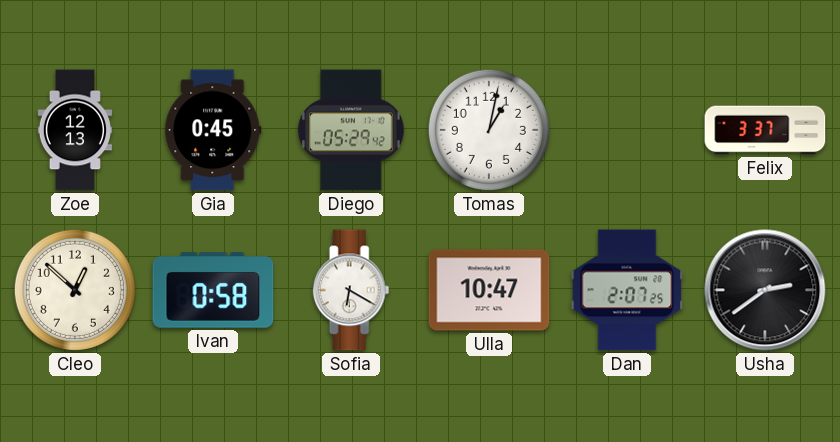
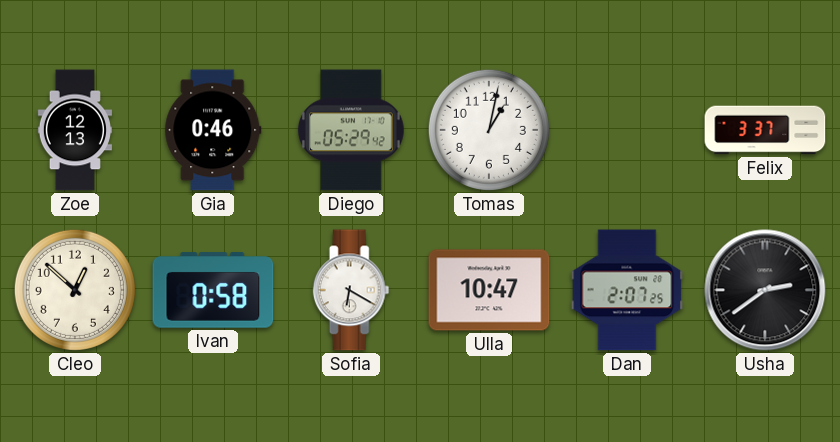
Gia: 0:45 -> 0:46 (213, 130)
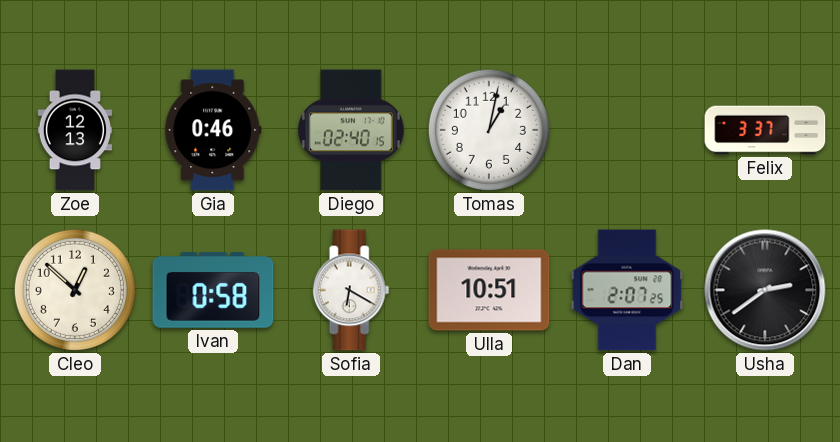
Diego: 05:29 -> 02:40 (351, 130)
Ulla: 10:47 -> 10:51 (489, 290)
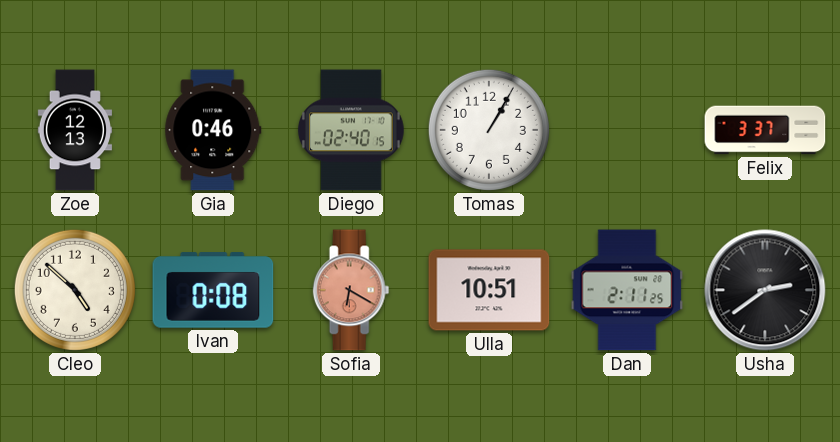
Tomas: 1:02 -> 1:05 (489, 130)
Cleo: 12:52 -> 4:52 (75, 290)
Ivan: 0:58 -> 0:08 (213, 290)
Sofia dial: white -> salmon (351, 290)
Dan: 2:07 -> 2:11 (627, 290)
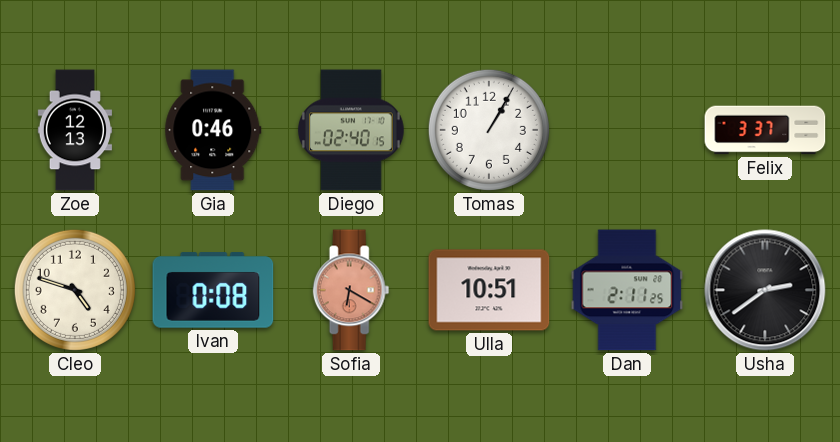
Cleo: 4:52 -> 4:48 (75, 290)
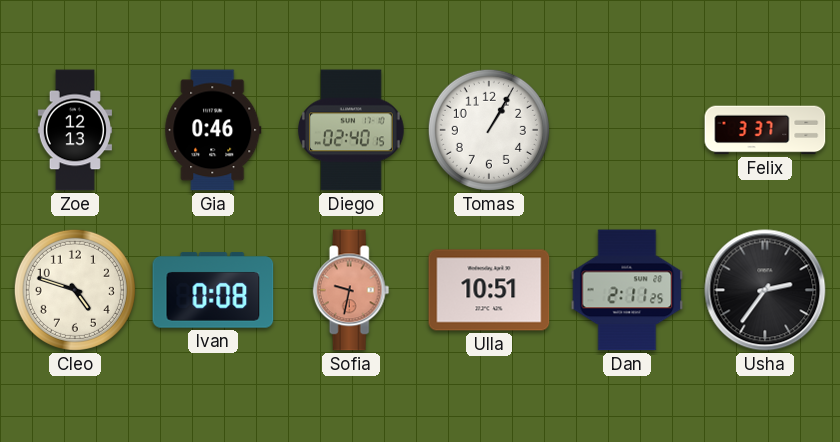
Sofia: 6:20 -> 9:32 (351, 290)
Usha: 2:39 -> 2:36 (765, 290)
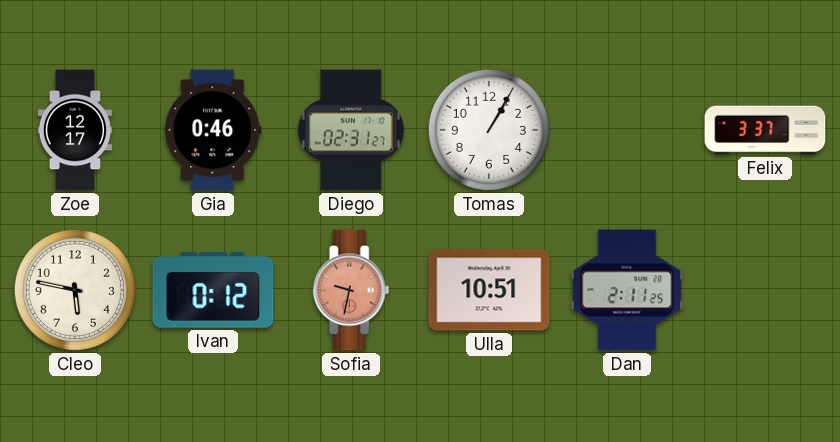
Zoe: 12:13 -> 12:17 (75, 130)
Diego: 02:40 -> 02:31 (351, 130)
Cleo: 4:48 -> 5:47 (75, 290)
Ivan: 0:08 -> 0:12 (213, 290)
Usha: 2:36 -> none (765, 290)
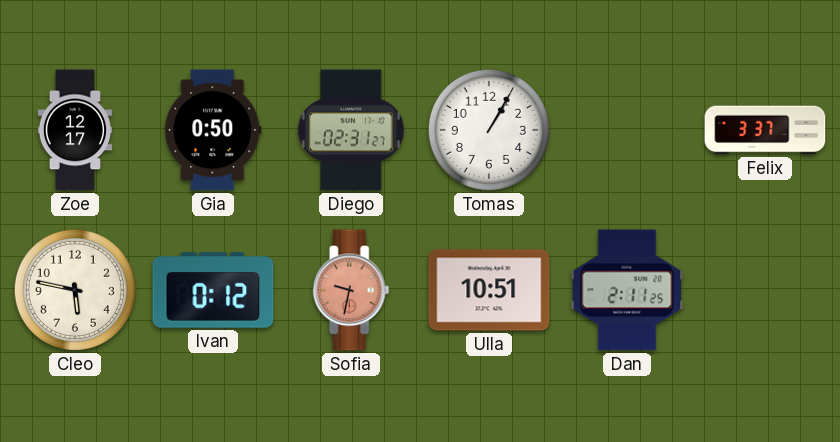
Gia: 0:46 -> 0:50 (213, 130)
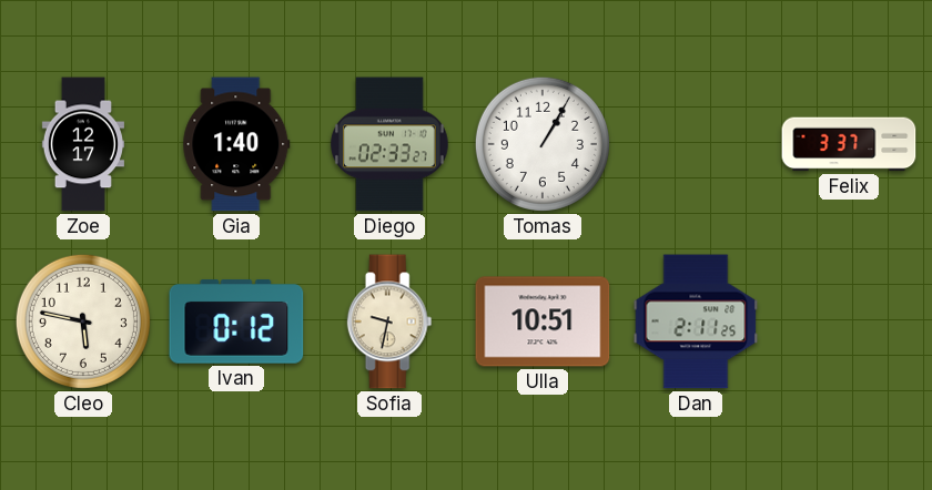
Gia: 0:50 -> 1:40 (236, 144)
Diego: 02:31 -> 02:33 (389, 144)
Sofia dial: salmon -> cream (389, 321)
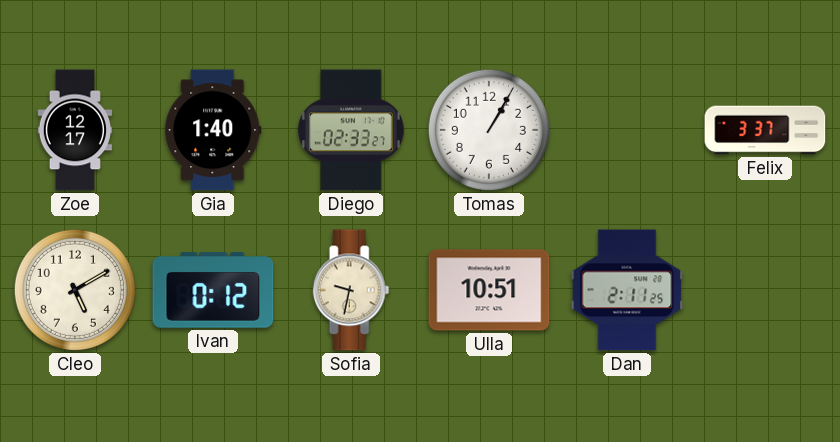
Cleo: 5:47 -> 5:10 (75, 290)
